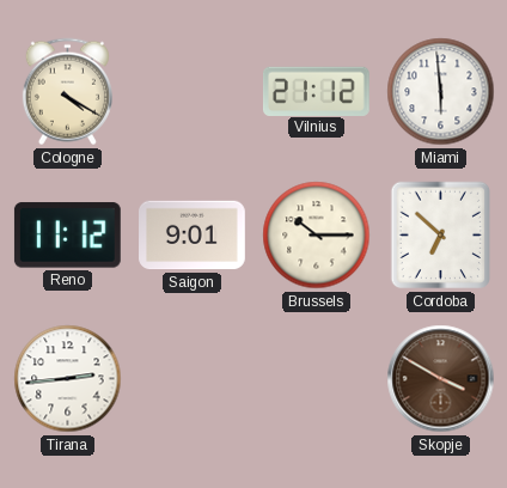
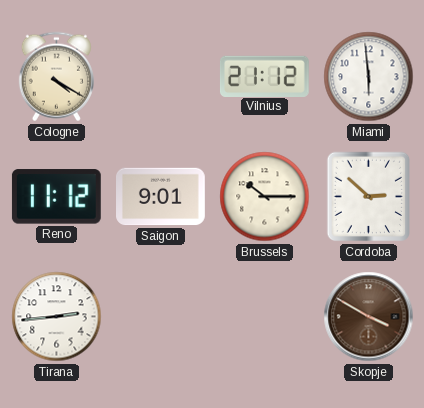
Cordoba: 6:52 -> 2:52 (368, 197)
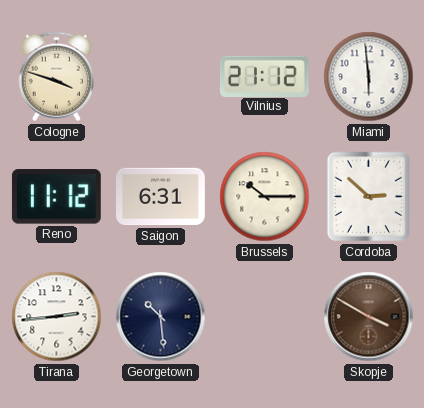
Cologne: 4:20 -> 3:48 (56, 77)
Saigon: 9:01 -> 6:31 (161, 197)
Georgetown: none -> 10:29 (161, 317)
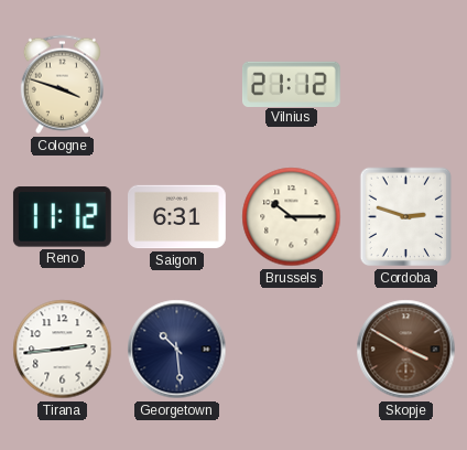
Miami: 5:59 -> none (369, 77)
Cordoba: 2:52 -> 2:48 (405, 217)
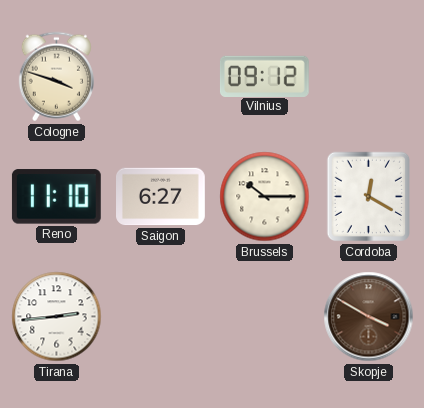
Vilnius: 21:12 -> 09:12 (264, 76)
Reno: 11:12 -> 11:10 (56, 197)
Saigon: 6:31 -> 6:27 (161, 197)
Cordoba: 2:48 -> 12:20 (368, 197)
Georgetown: 10:29 -> none (177, 350)
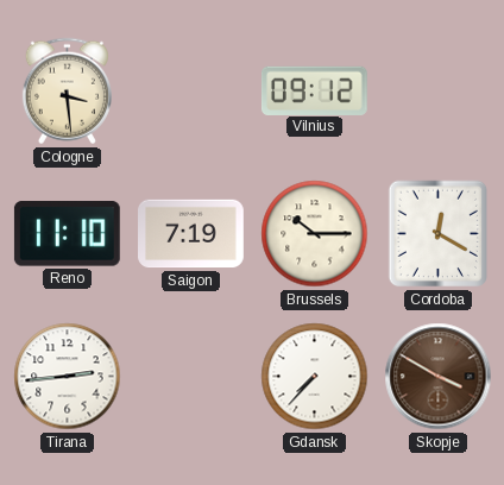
Cologne: 3:48 -> 3:29 (67, 92)
Saigon: 6:27 -> 7:19 (191, 234)
Gdansk: none -> 7:37 (315, 377)
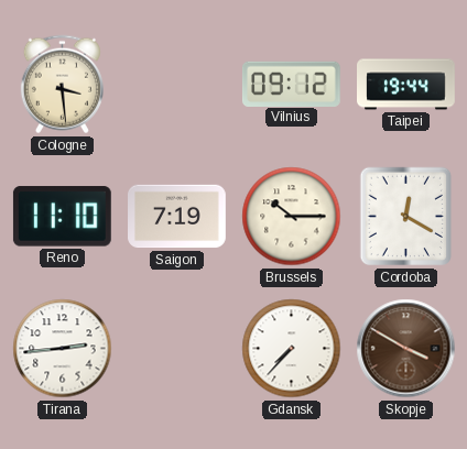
Taipei: none -> 19:44 (406, 85)
